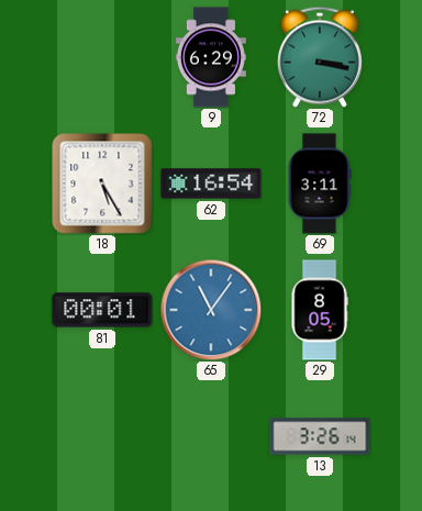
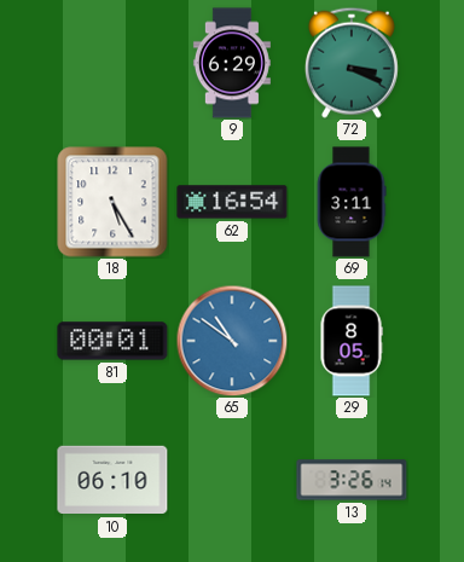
72: 3:17 -> 3:19 (352, 63)
65: 11:06 -> 10:51 (232, 341)
10: none -> 06:10 (112, 480)
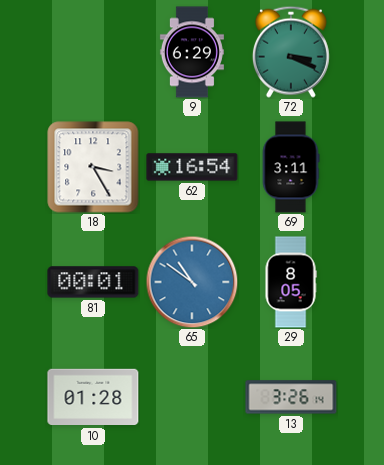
18: 5:25 -> 3:25 (93, 167)
10: 06:10 -> 01:28 (93, 397)
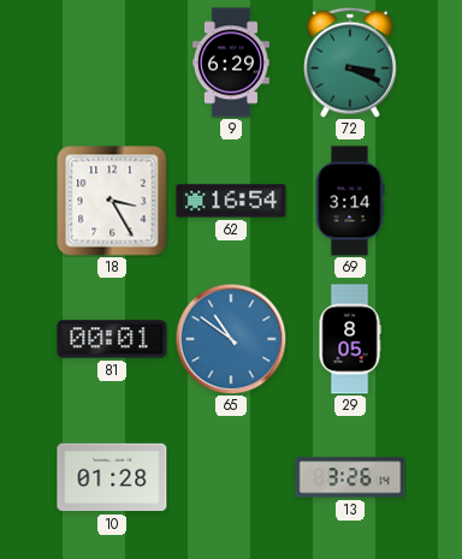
69: 3:11 -> 3:14 (350, 201)
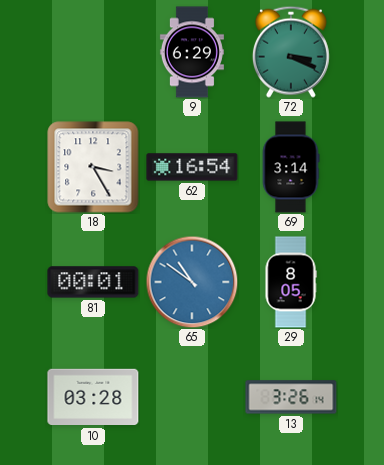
10: 01:28 -> 03:28 (93, 397)
